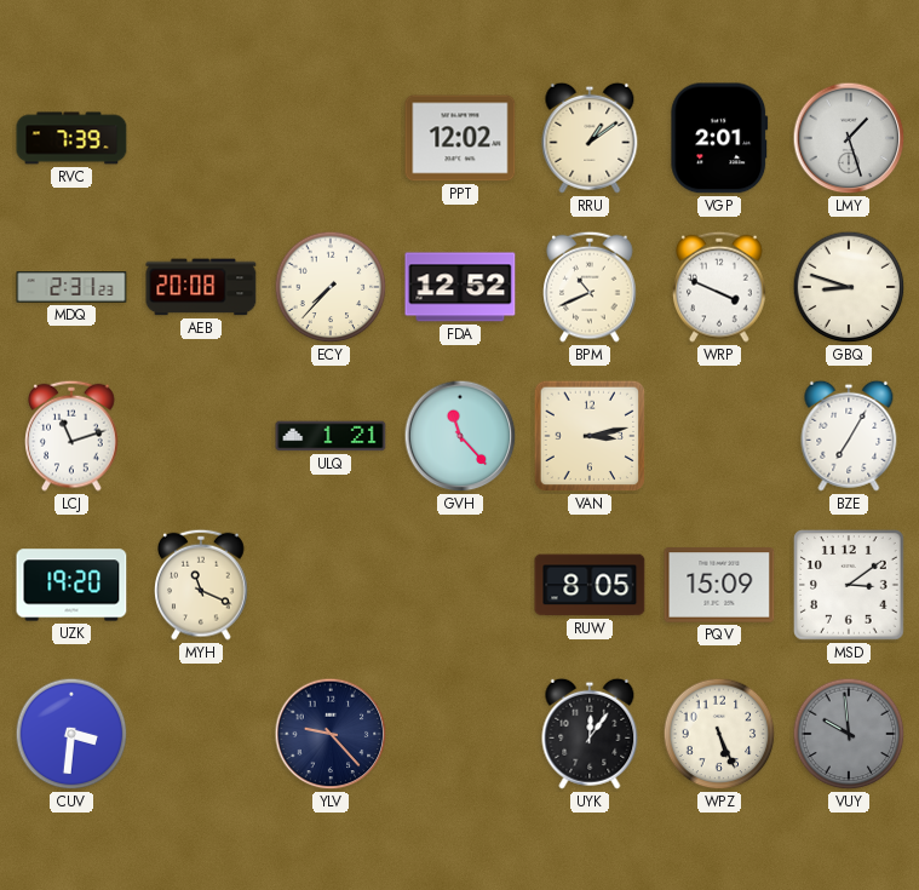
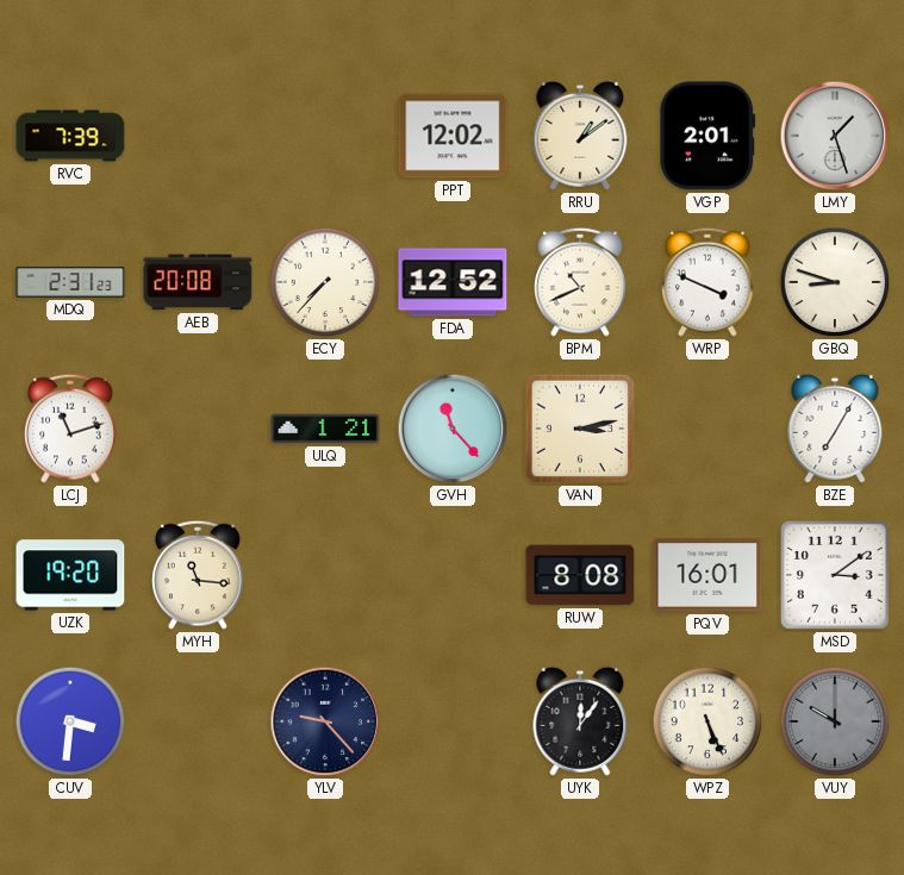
MYH: 11:19 -> 11:16 (198, 575)
RUW: 8:05 -> 8:08 (580, 575)
PQV: 15:09 -> 16:01 (707, 575)
VUY: 9:59 -> 10:00 (835, 721)
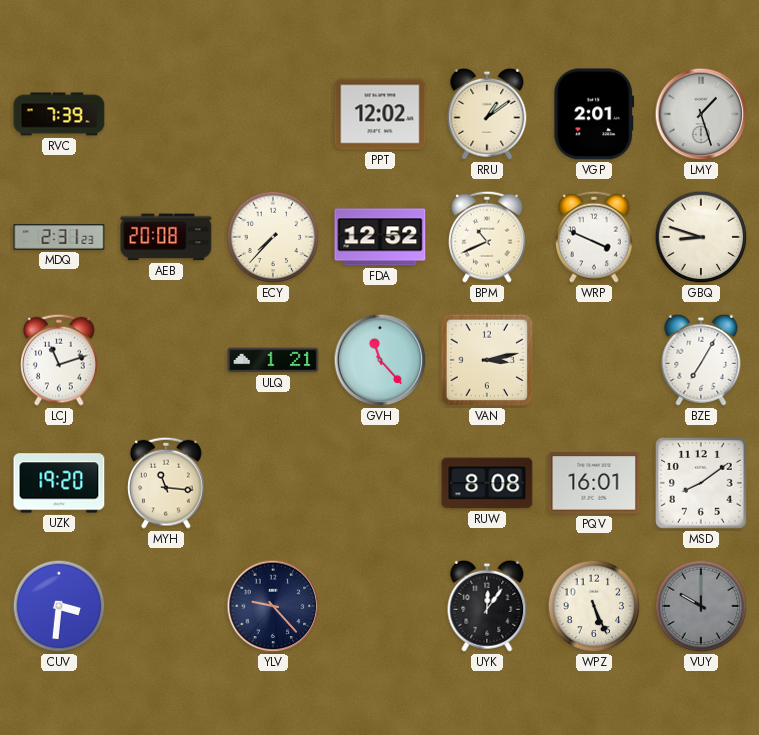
MSD: 3:09 -> 8:09 (702, 484)
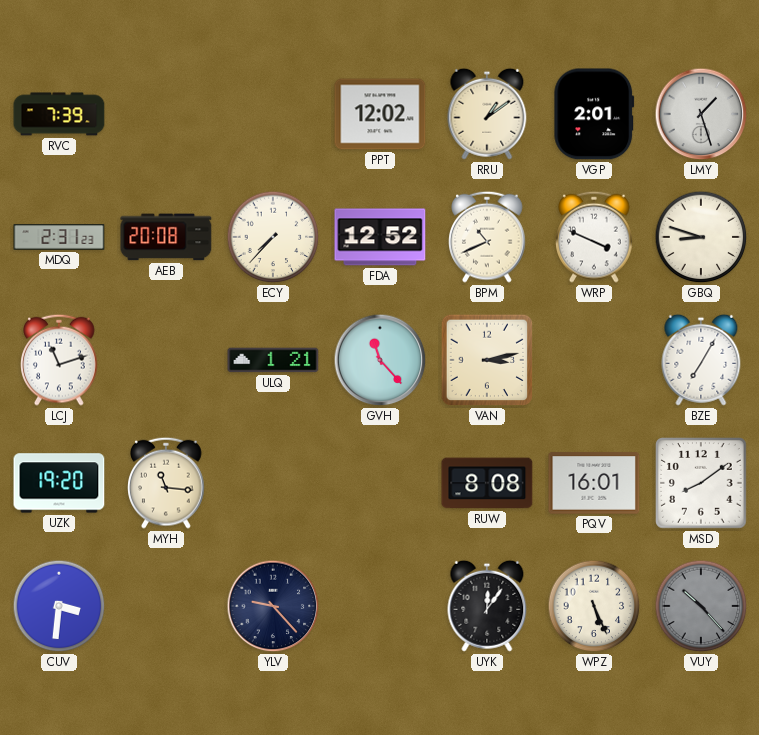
VUY: 10:00 -> 10:23 (701, 606)
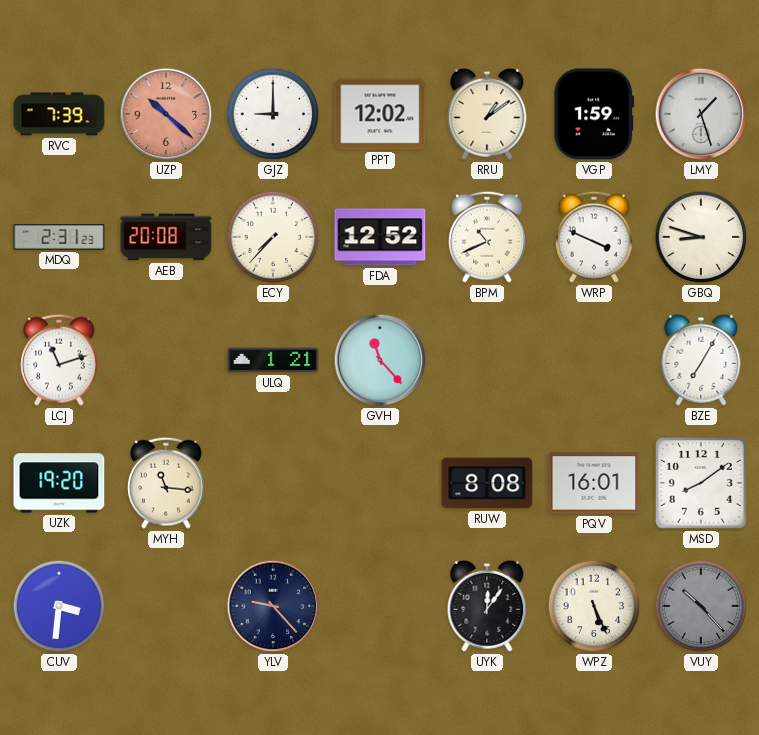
UZP: none -> 10:22 (166, 114)
GJZ: none -> 9:00 (273, 114)
VGP: 2:01 -> 1:59 (594, 114)
VAN: 3:13 -> none (487, 360)
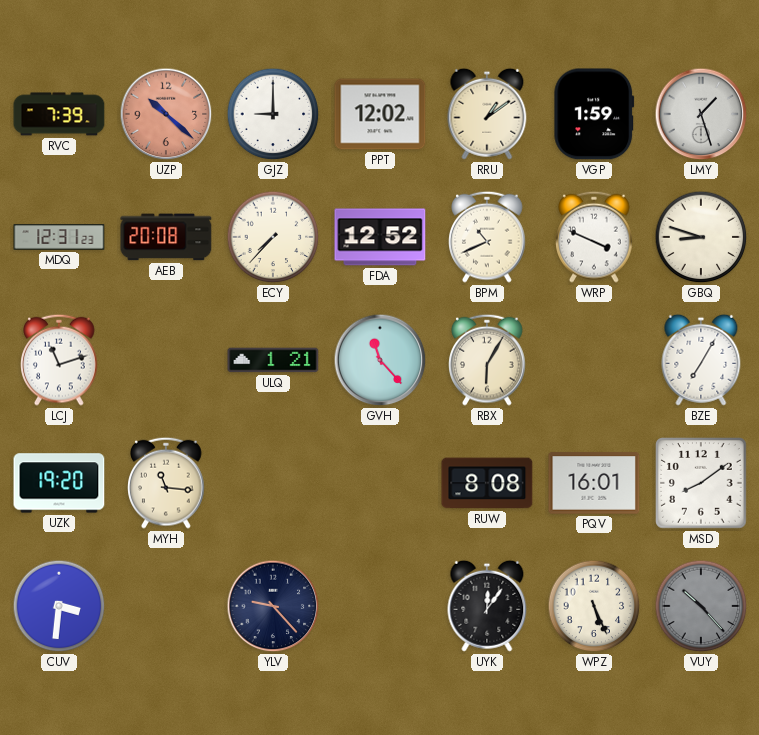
MDQ: 2:31 -> 12:31 (59, 237)
RBX: none -> 6:05 (487, 360)
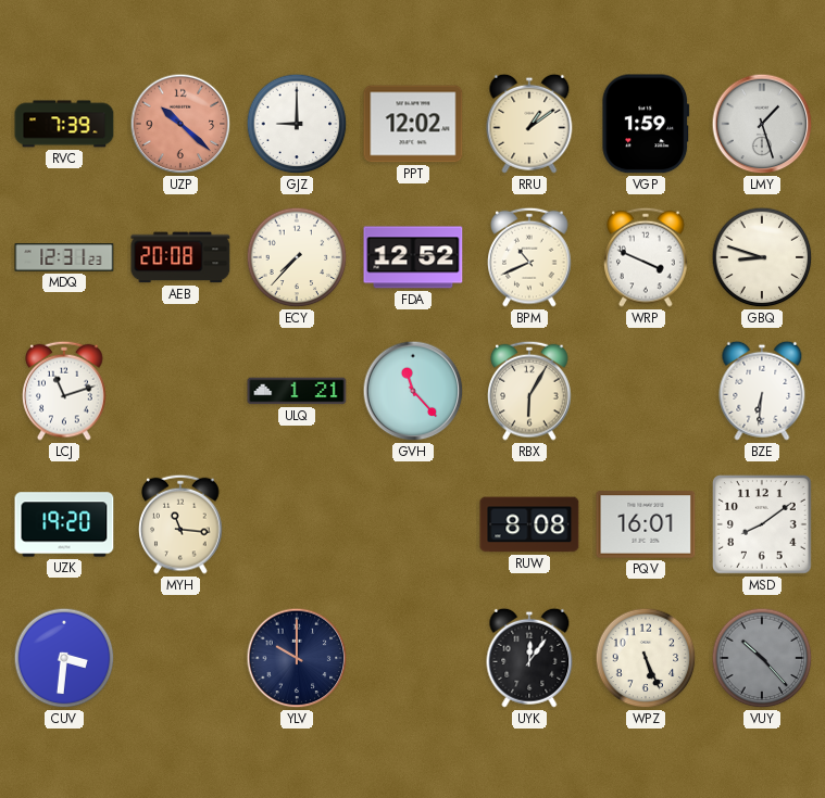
BZE: 7:05 -> 6:31 (762, 391)
YLV: 9:23 -> 10:00 (297, 658)
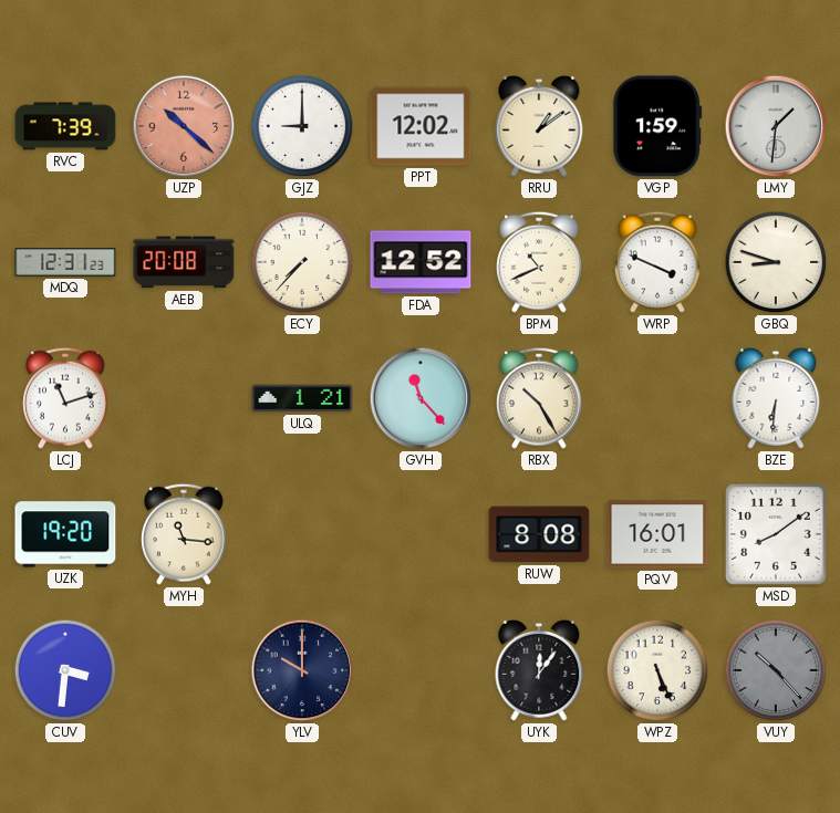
LMY: 1:27 -> 1:31 (776, 126)
RBX: 6:05 -> 10:25 (539, 398)
